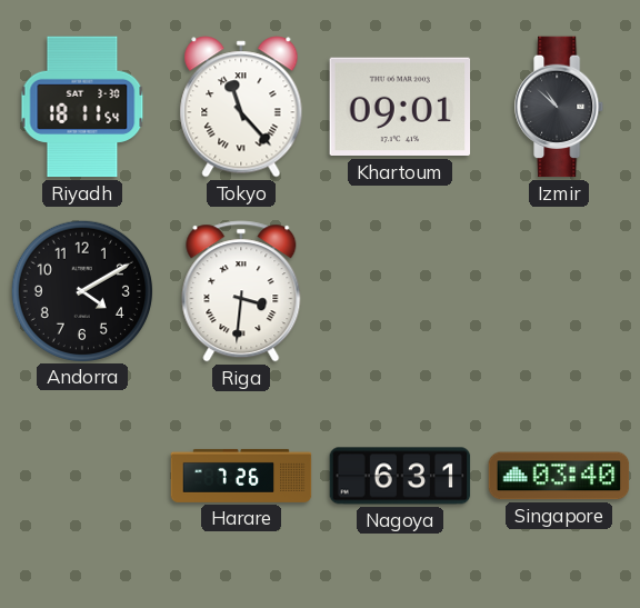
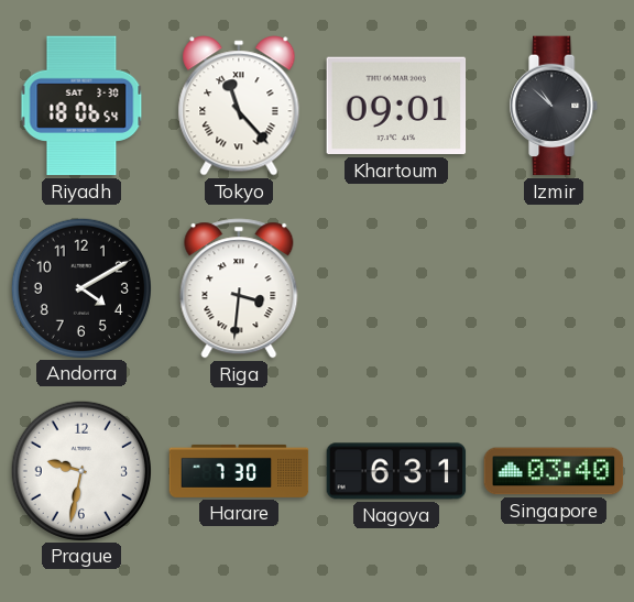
Riyadh: 18:11 -> 18:06 (81, 106)
Prague: none -> 9:32 (80, 470)
Harare: 7:26 -> 7:30 (239, 471)
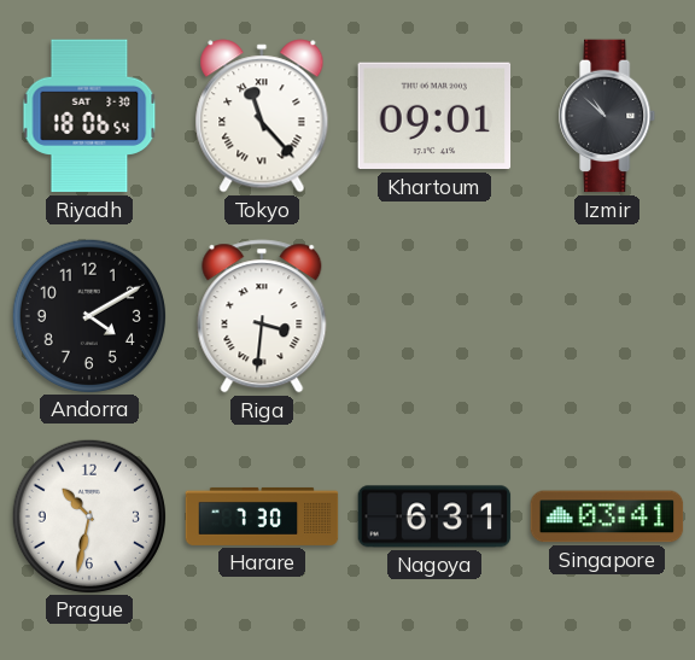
Prague: 9:32 -> 10:32 (88, 515)
Singapore: 03:40 -> 03:41 (607, 516)
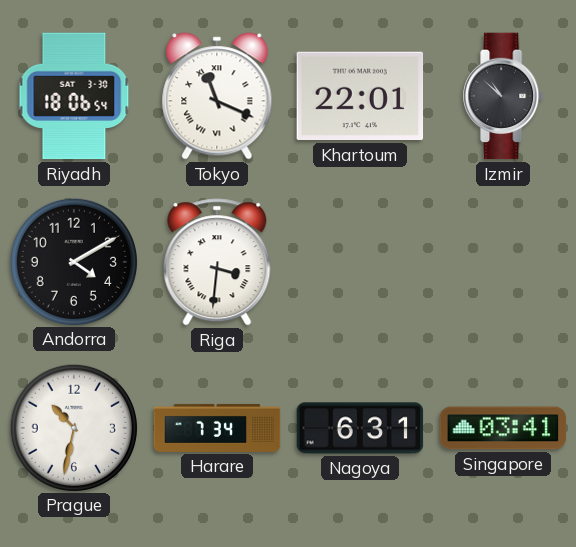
Tokyo: 11:23 -> 11:19 (217, 96)
Khartoum: 09:01 -> 22:01 (360, 96)
Harare: 7:30 -> 7:34 (217, 428)
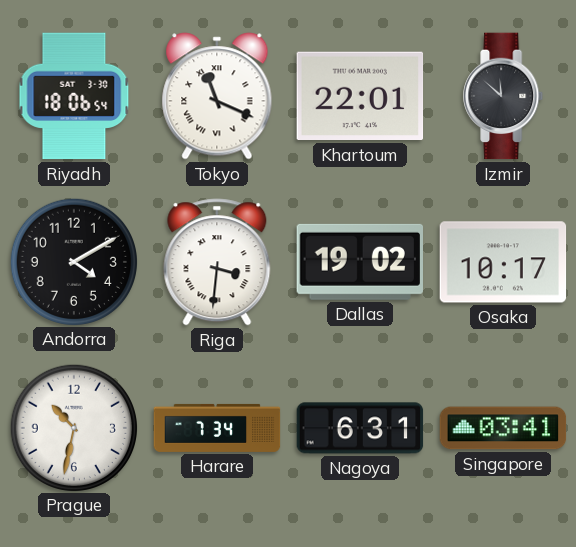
Izmir: 10:52 -> 11:52 (504, 96)
Dallas: none -> 19:02 (359, 262)
Osaka: none -> 10:17 (503, 262)
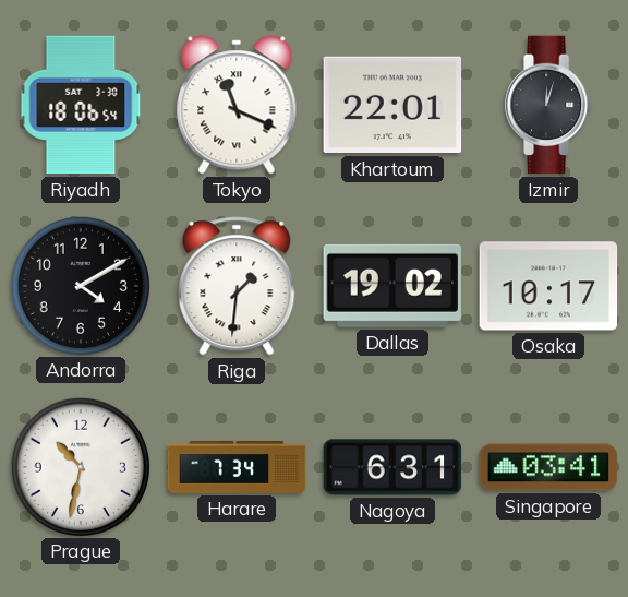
Izmir: 11:52 -> 12:03 (549, 105)
Riga: 3:31 -> 1:31 (237, 286)
